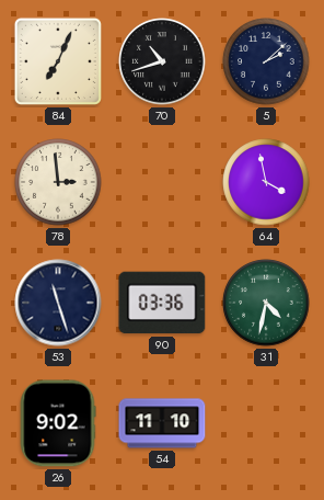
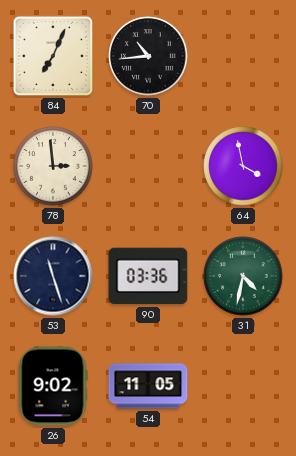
70: 10:42 -> 10:44 (148, 56)
5: 2:08 -> none (266, 61)
54: 11:10 -> 11:05 (148, 386)
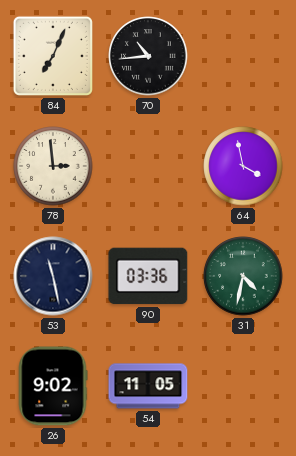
53: 11:27 -> 11:28 (53, 276)
